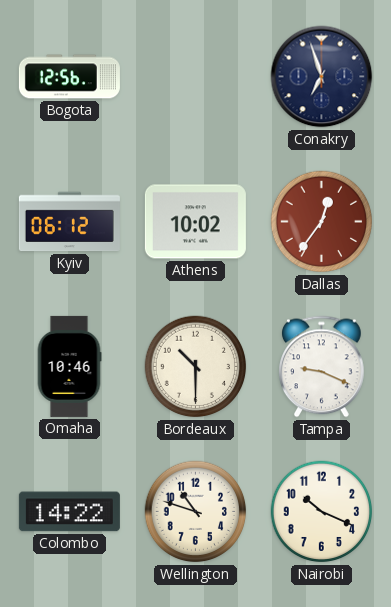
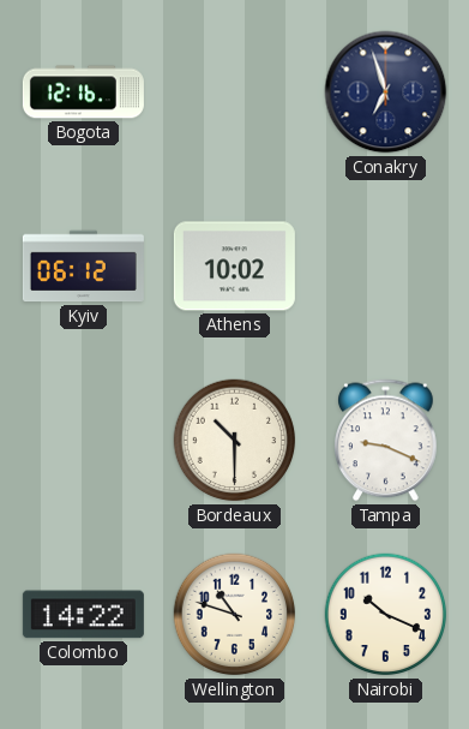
Bogota: 12:56 -> 12:16 (83, 92)
Dallas: 12:36 -> none (322, 222)
Omaha: 10:46 -> none (69, 366)
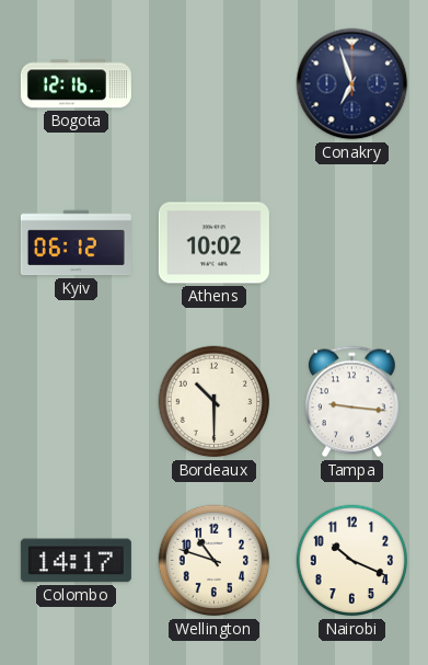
Tampa: 9:19 -> 9:16 (352, 402)
Colombo: 14:22 -> 14:17 (76, 561)
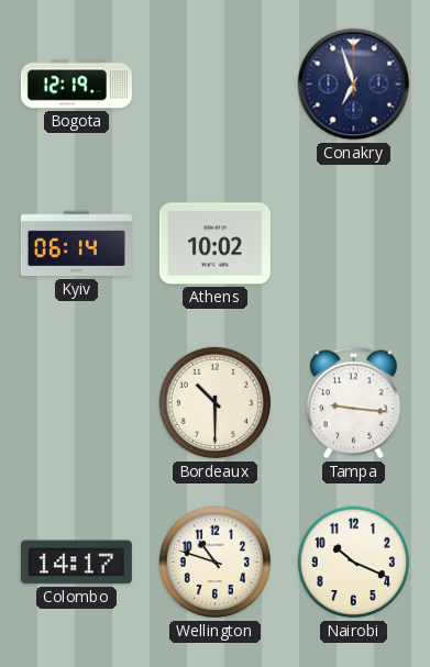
Bogota: 12:16 -> 12:19 (76, 85)
Kyiv: 06:12 -> 06:14 (76, 244)
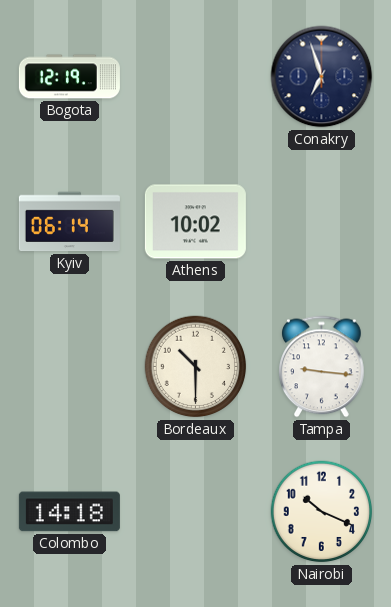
Colombo: 14:17 -> 14:18 (69, 512)
Wellington: 10:48 -> none (216, 563)
